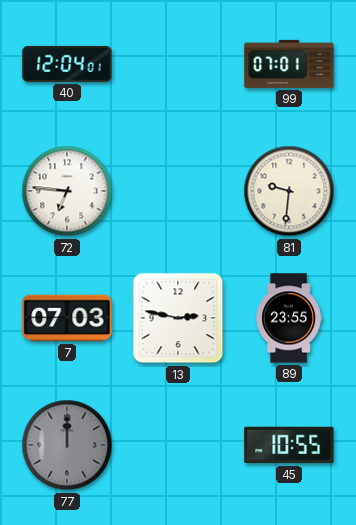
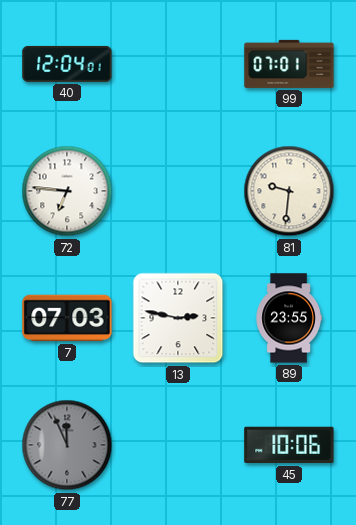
77: 12:00 -> 11:56 (67, 445)
45: 10:55 -> 10:06 (289, 445)
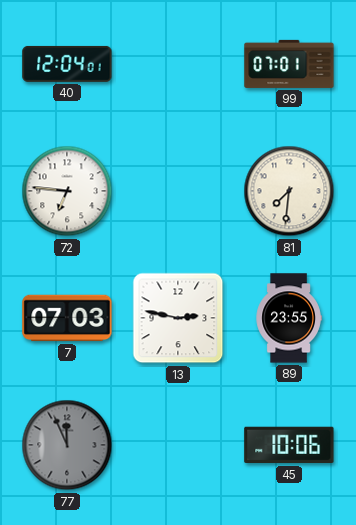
81: 9:31 -> 7:31 (289, 191)
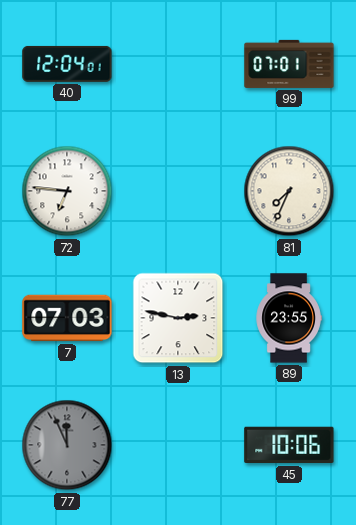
81: 7:31 -> 7:34 (289, 191)
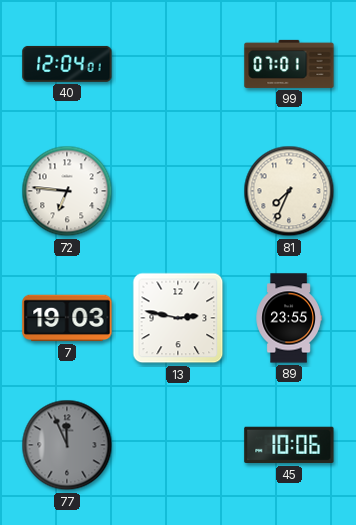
7: 07:03 -> 19:03 (67, 318)
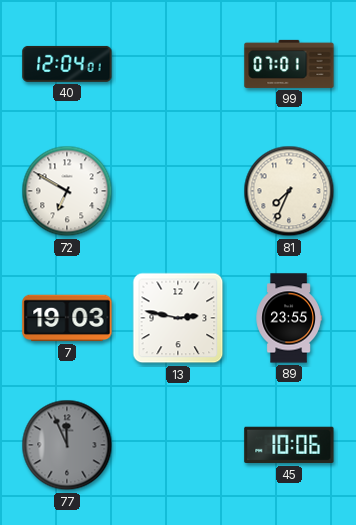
72: 6:46 -> 6:50 (67, 191)
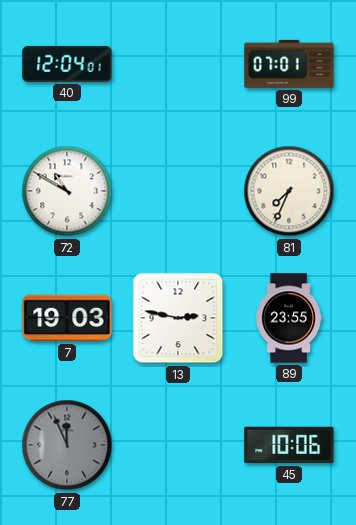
72: 6:50 -> 10:50 (67, 191)
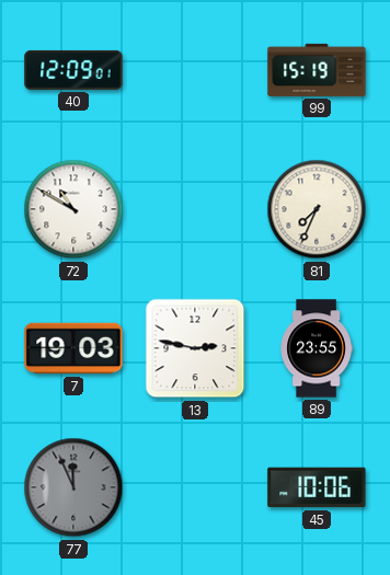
40: 12:04 -> 12:09 (73, 70)
99: 07:01 -> 15:19 (317, 70)
